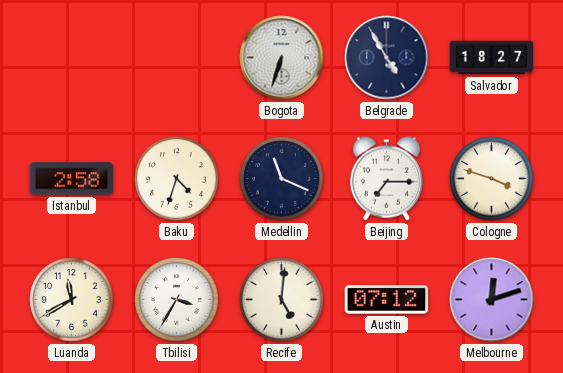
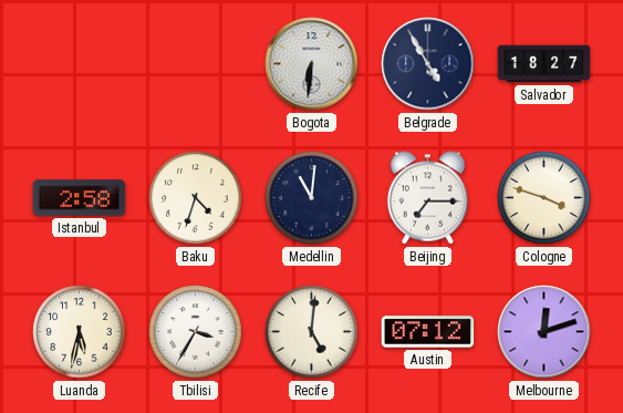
Bogota: 6:33 -> 6:31 (312, 64)
Medellin: 11:19 -> 11:01 (312, 198)
Luanda: 11:40 -> 5:32 (80, 332)
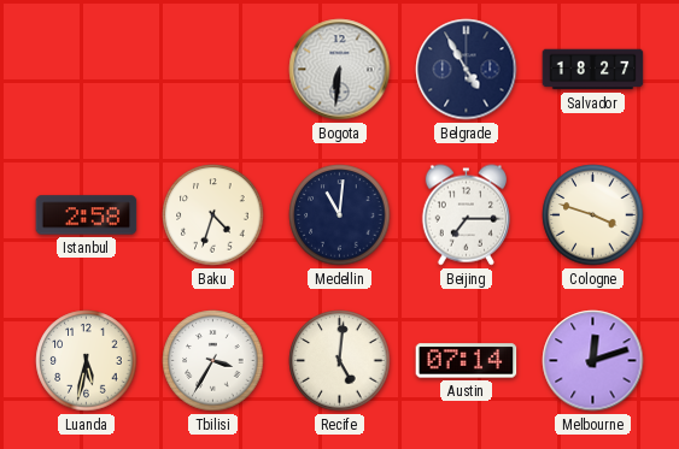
Austin: 07:12 -> 07:14 (467, 361)
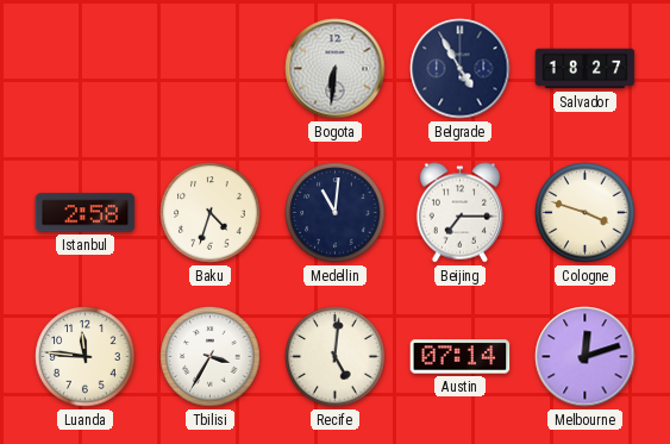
Luanda: 5:32 -> 11:46 (86, 357)
